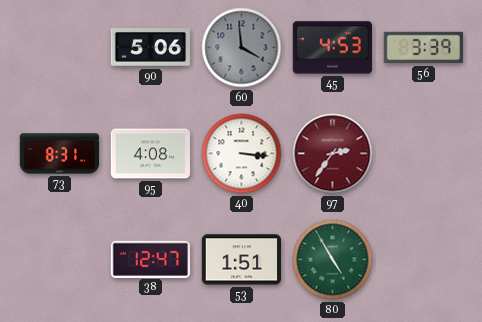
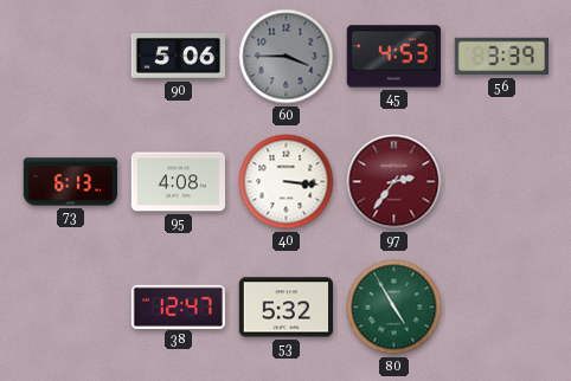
60: 3:59 -> 3:45 (287, 57)
73: 8:31 -> 6:13 (71, 182)
53: 1:51 -> 5:32 (285, 308)
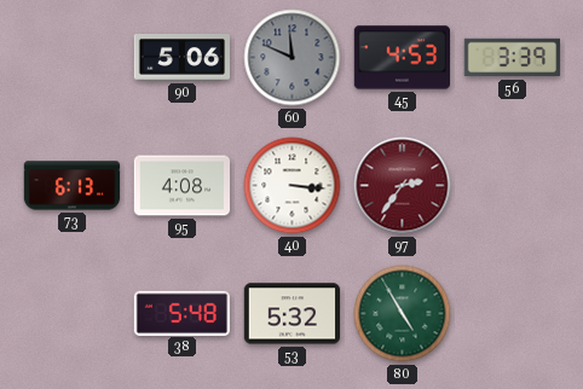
60: 3:45 -> 11:49 (293, 58)
38: 12:47 -> 5:48 (181, 313)
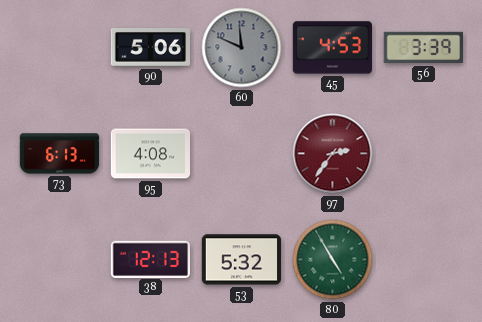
40: 3:16 -> none (293, 186)
38: 5:48 -> 12:13 (150, 259)
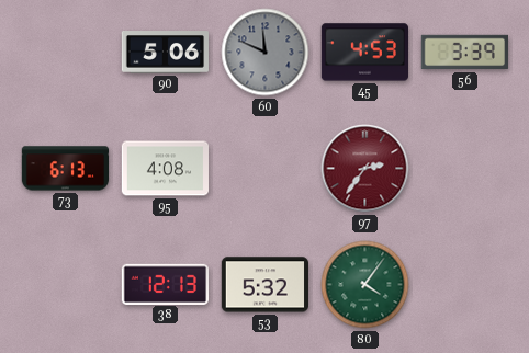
80: 4:55 -> 4:06 (365, 285)
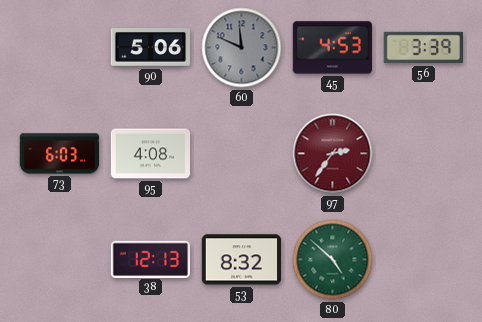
73: 6:13 -> 6:03 (60, 154)
53: 5:32 -> 8:32 (241, 260)
80: 4:06 -> 4:52 (333, 260)
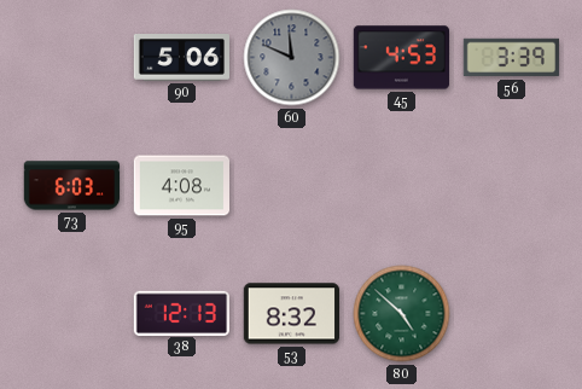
97: 2:36 -> none (333, 154)
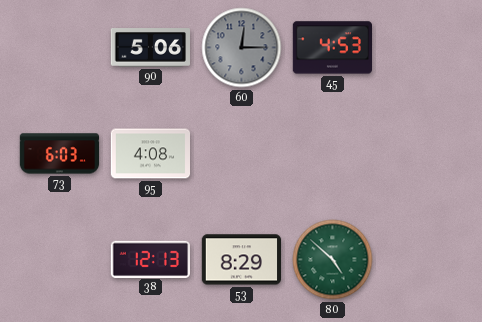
60: 11:49 -> 12:15 (242, 48)
56: 3:39 -> none (511, 58)
53: 8:32 -> 8:29 (241, 260)
